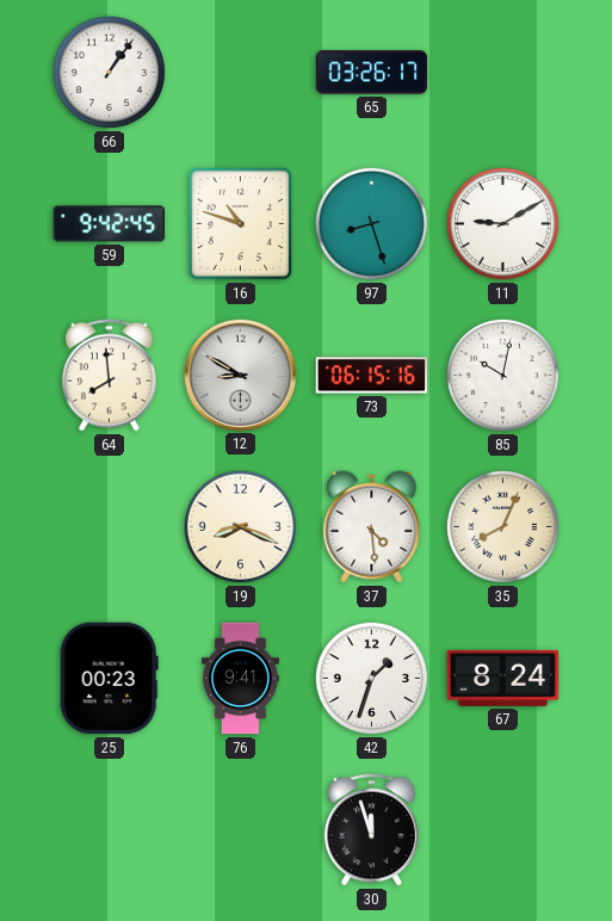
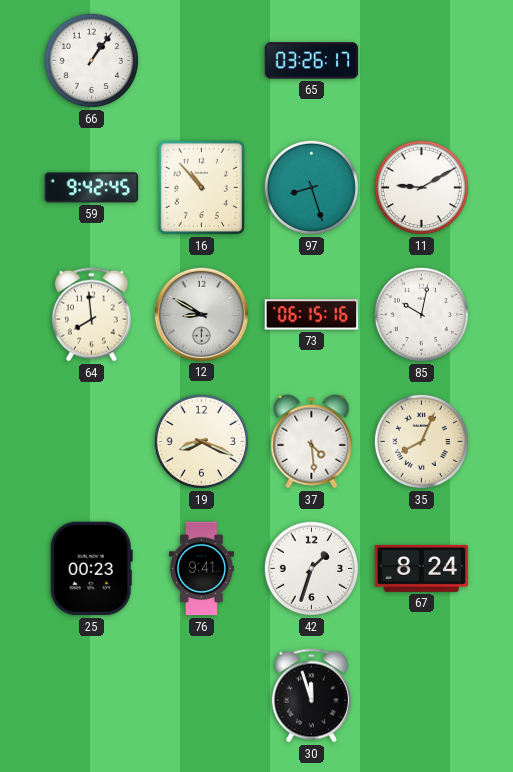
16: 10:48 -> 10:53 (202, 188)
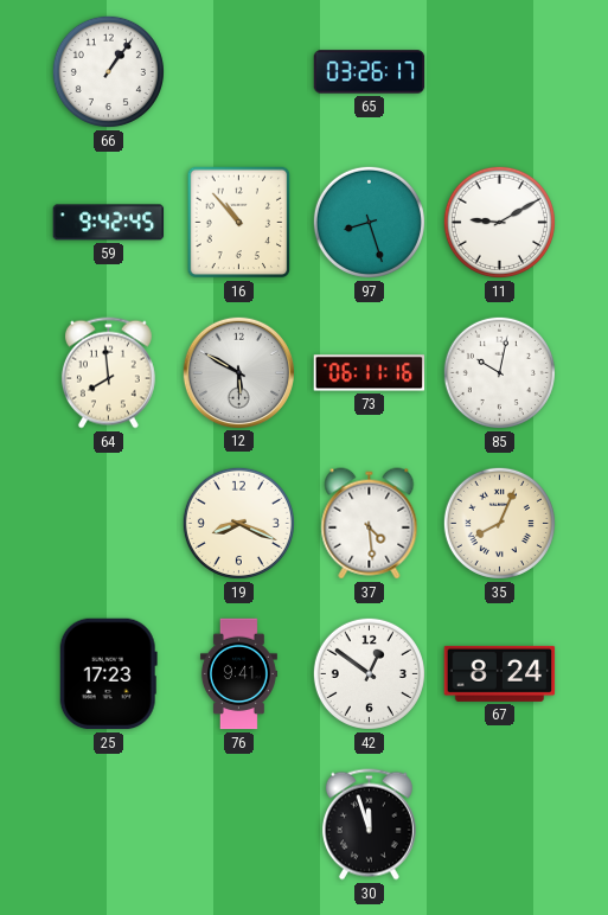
12: 8:50 -> 5:50 (238, 372)
73: 06:15 -> 06:11 (370, 373)
25: 00:23 -> 17:23 (108, 674)
42: 1:33 -> 12:51 (369, 673)
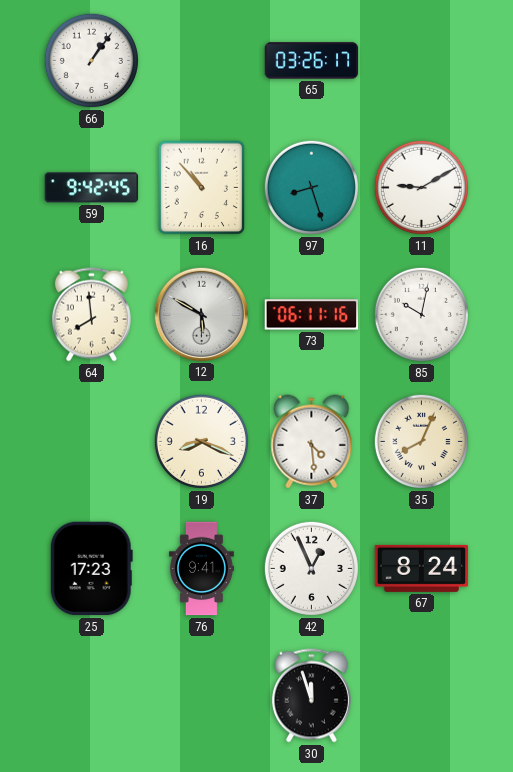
42: 12:51 -> 12:56 (311, 568)
